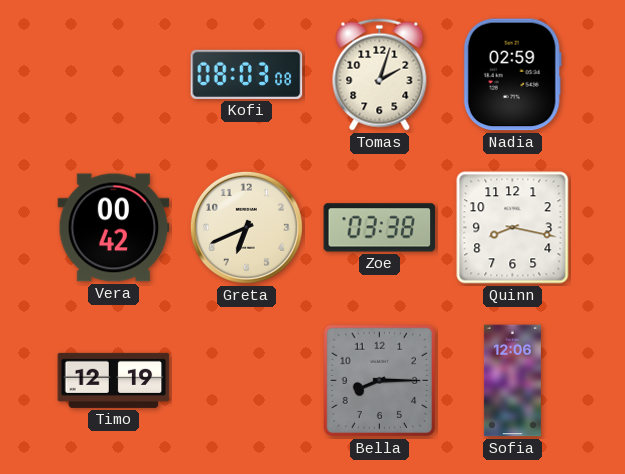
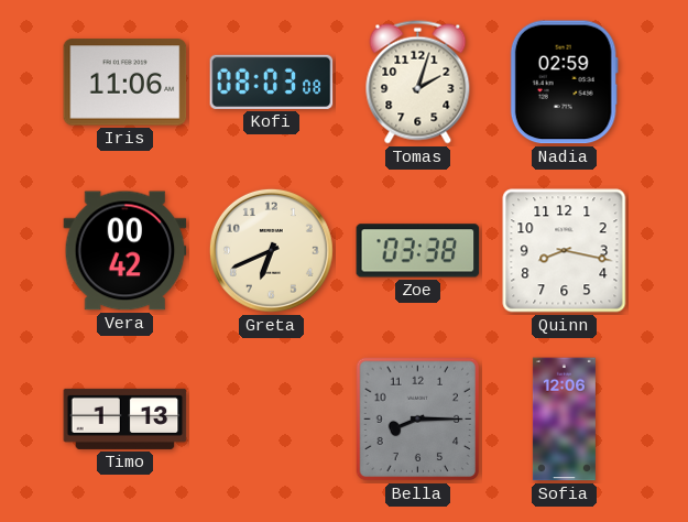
Iris: none -> 11:06 (125, 83)
Timo: 12:19 -> 1:13 (125, 418)
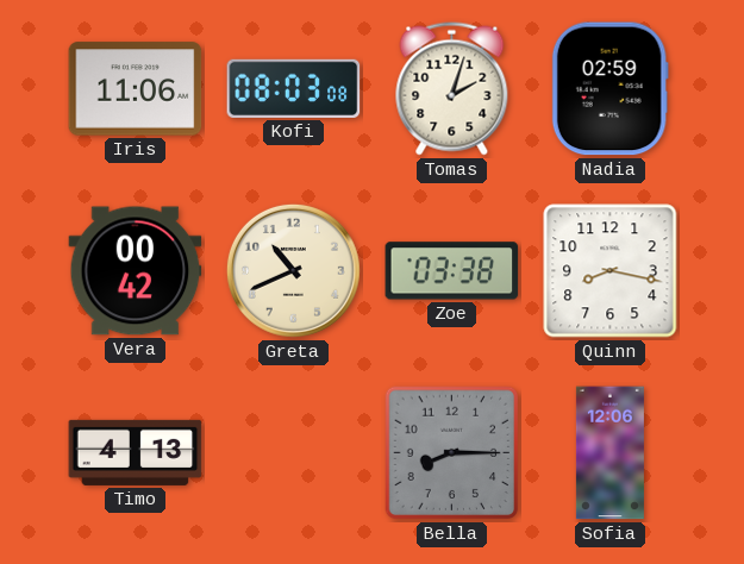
Greta: 6:41 -> 10:41 (293, 270)
Timo: 1:13 -> 4:13 (136, 452)
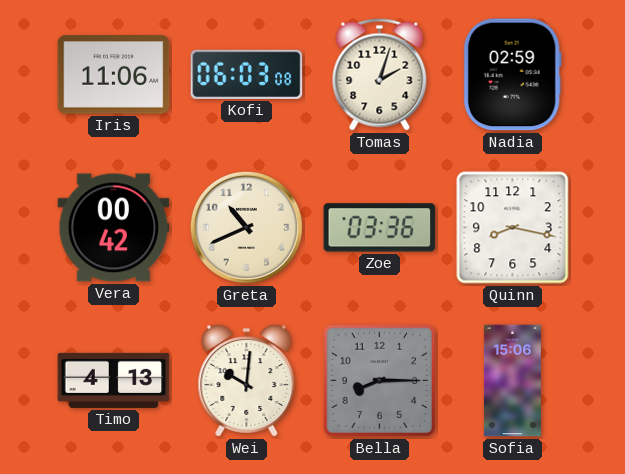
Kofi: 08:03 -> 06:03 (247, 74)
Zoe: 03:38 -> 03:36 (380, 228)
Wei: none -> 10:01 (247, 380)
Sofia: 12:06 -> 15:06 (512, 381)
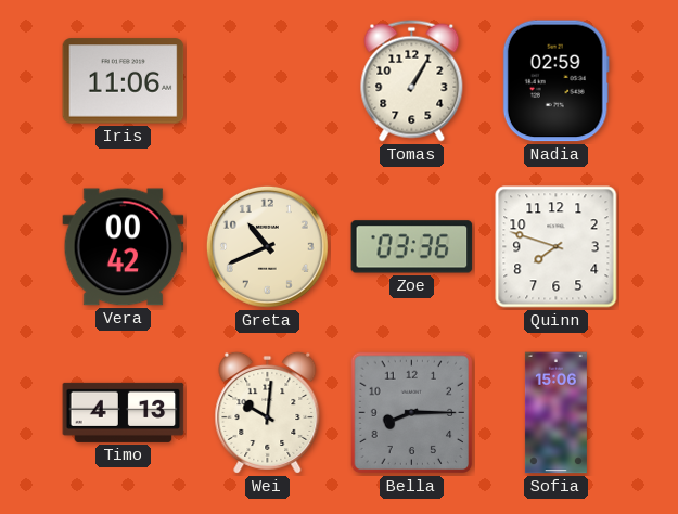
Kofi: 06:03 -> none (247, 74)
Tomas: 2:03 -> 1:05 (412, 81)
Quinn: 8:17 -> 7:48 (557, 247)
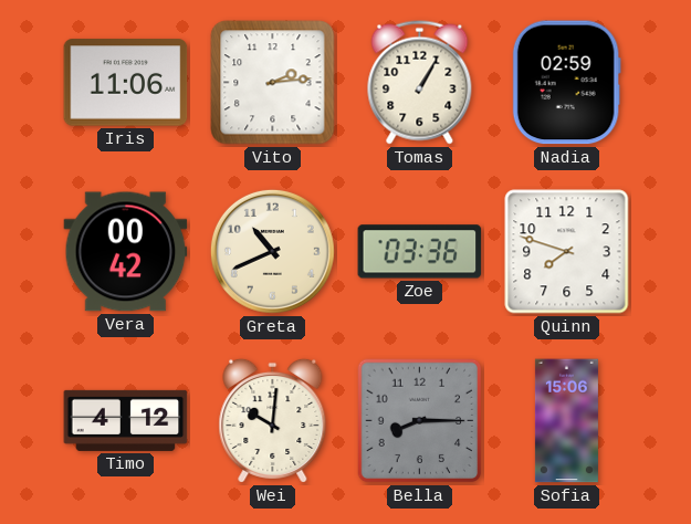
Vito: none -> 2:14 (273, 83)
Timo: 4:13 -> 4:12 (126, 420)
